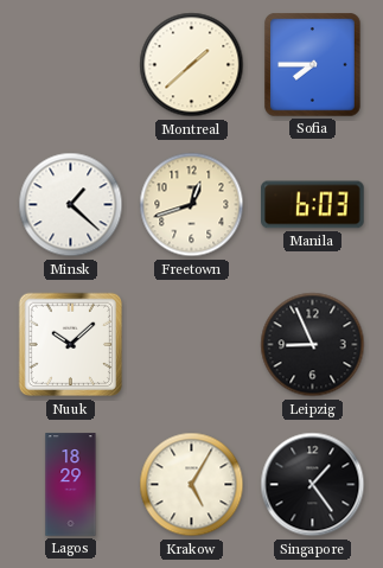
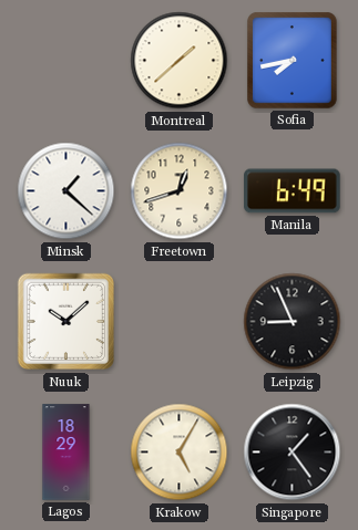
Sofia: 7:45 -> 7:43 (293, 61)
Manila: 6:03 -> 6:49 (293, 191)
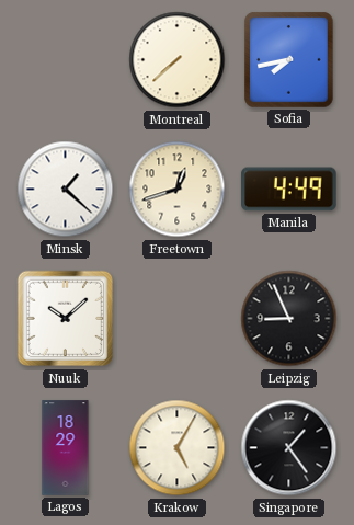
Montreal: 1:38 -> 7:38 (178, 60)
Manila: 6:49 -> 4:49 (289, 190)
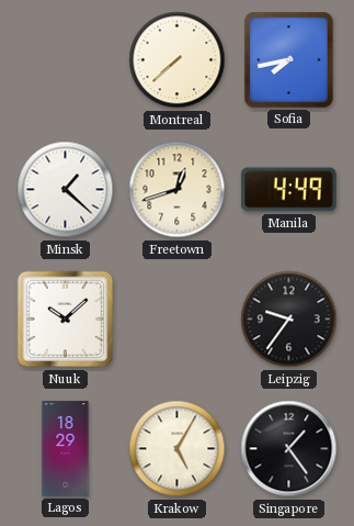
Leipzig: 8:56 -> 9:36 (289, 320)
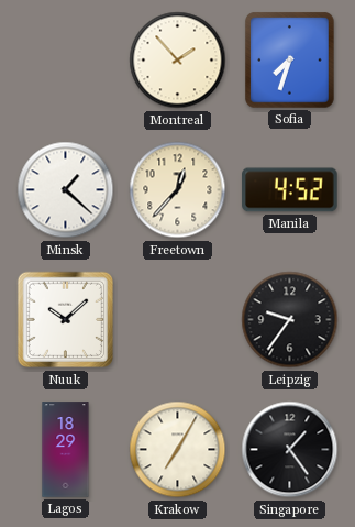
Montreal: 7:38 -> 1:53 (178, 61)
Sofia: 7:43 -> 7:33 (290, 61)
Freetown: 12:42 -> 12:37 (178, 190)
Manila: 4:49 -> 4:52 (290, 190)
Krakow: 5:05 -> 7:05 (178, 450)
